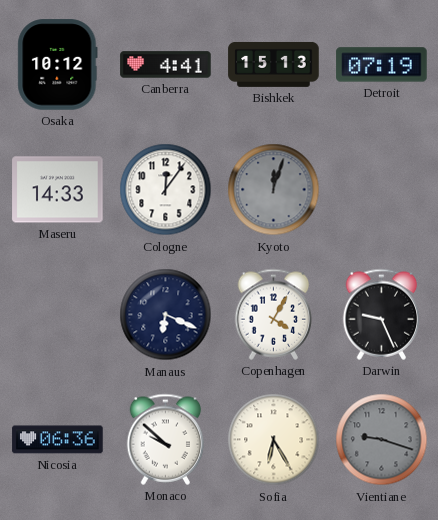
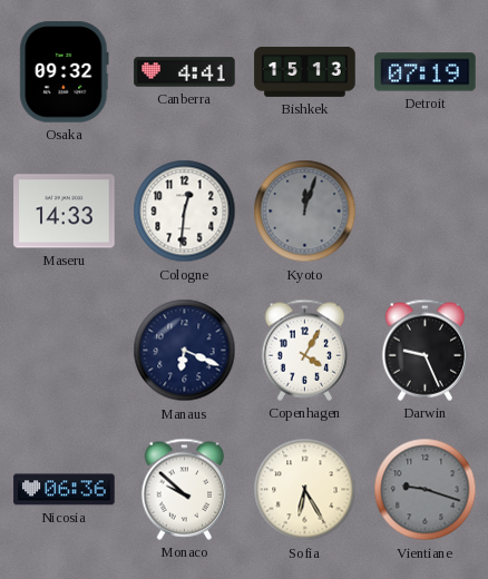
Osaka: 10:12 -> 09:32 (65, 72)
Cologne: 12:06 -> 12:31 (185, 212)
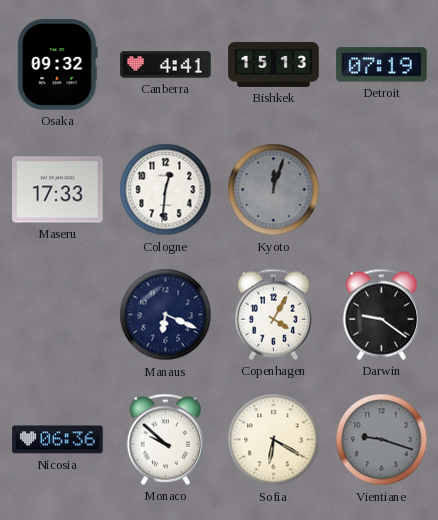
Maseru: 14:33 -> 17:33 (58, 190)
Darwin: 9:26 -> 9:21 (382, 314)
Sofia: 6:25 -> 6:20 (274, 440)
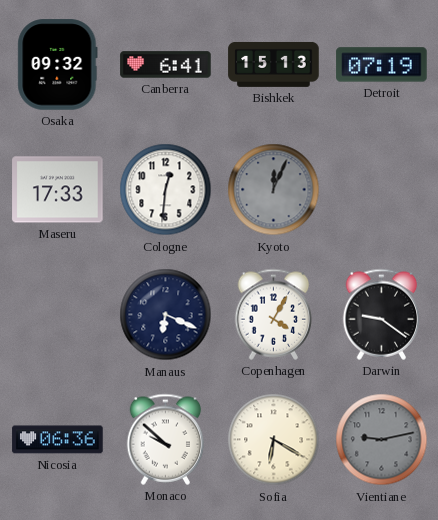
Canberra: 4:41 -> 6:41 (166, 65)
Kyoto: 12:03 -> 12:04 (274, 190)
Vientiane: 9:18 -> 9:13 (382, 440)
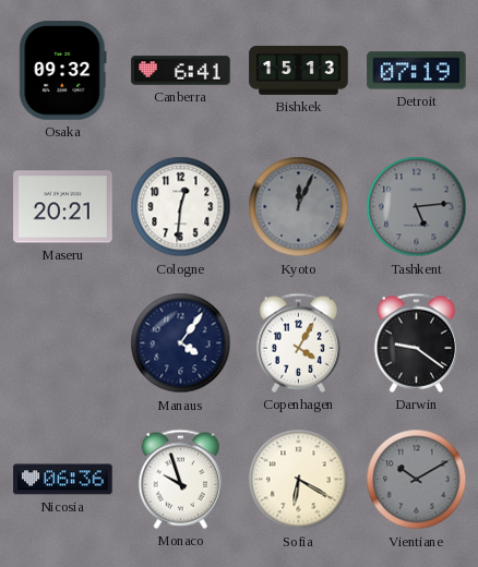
Maseru: 17:33 -> 20:21 (63, 207)
Tashkent: none -> 5:14 (417, 207)
Manaus: 6:19 -> 4:06 (181, 343)
Monaco: 9:52 -> 9:57 (181, 479)
Vientiane: 9:13 -> 10:10 (417, 480)
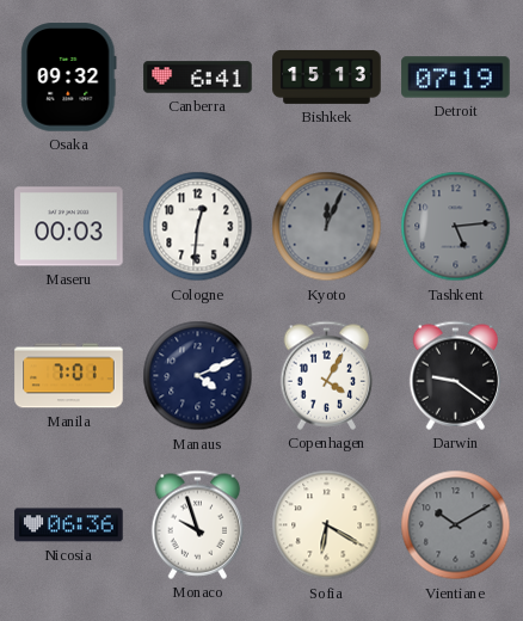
Maseru: 20:21 -> 00:03 (69, 227)
Manila: none -> 7:01 (69, 376)
Manaus: 4:06 -> 4:11 (198, 376)
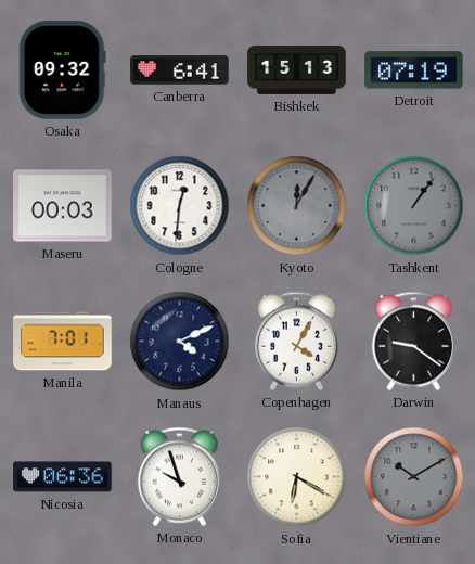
Kyoto: 12:04 -> 12:05 (297, 206)
Tashkent: 5:14 -> 1:06 (414, 206)
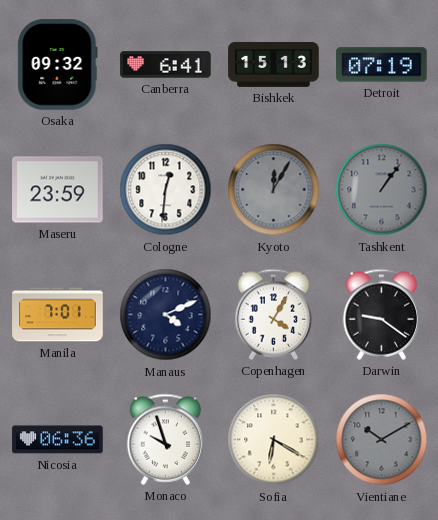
Maseru: 00:03 -> 23:59 (58, 190)
